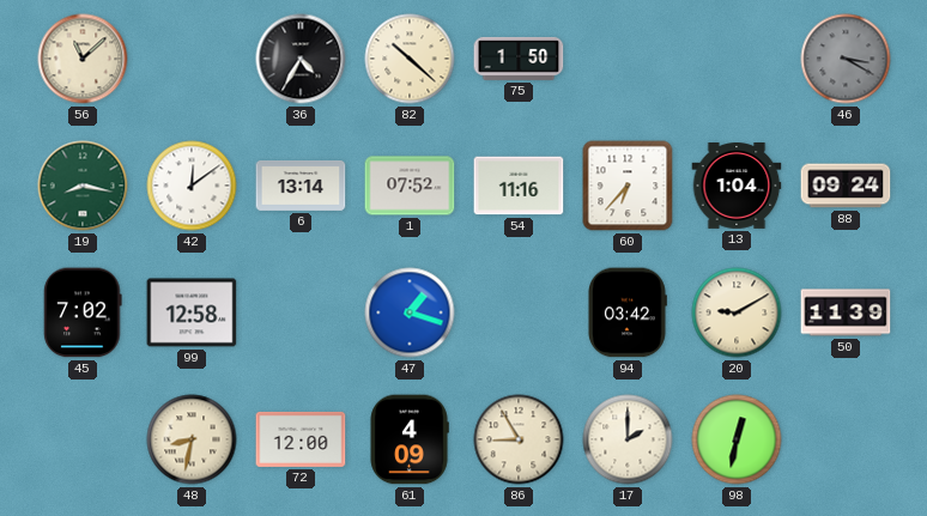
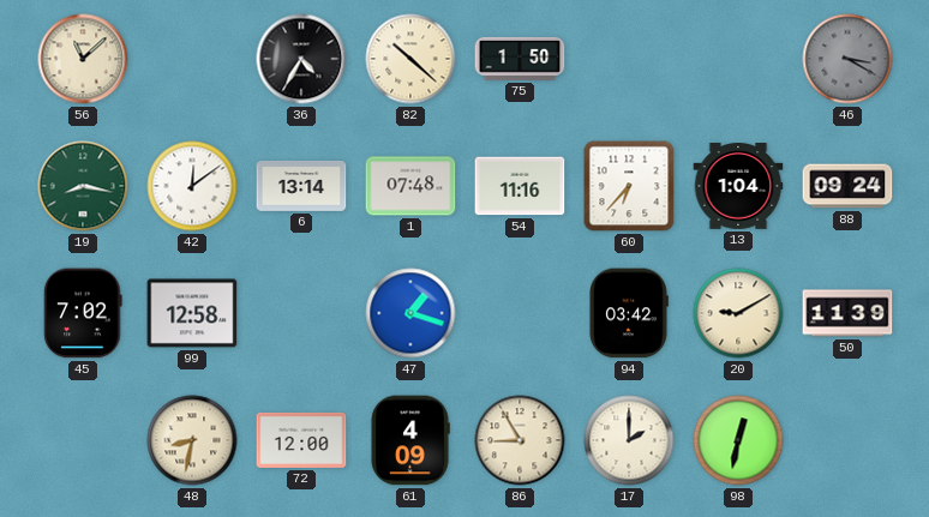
1: 07:52 -> 07:48 (410, 186)
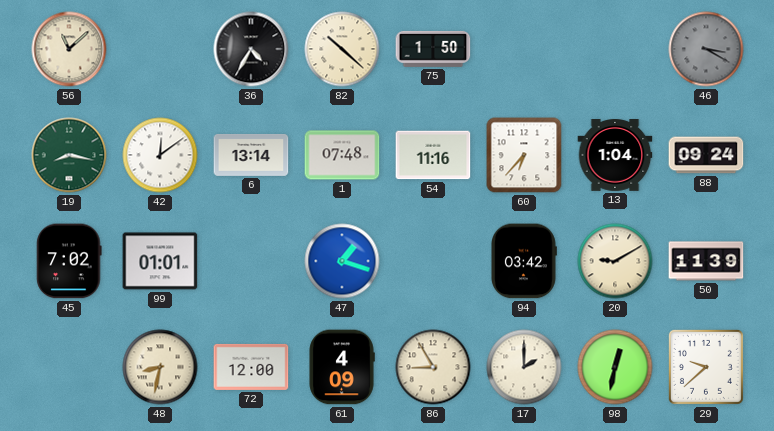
99: 12:58 -> 01:01 (160, 261)
29: none -> 9:38 (706, 367)
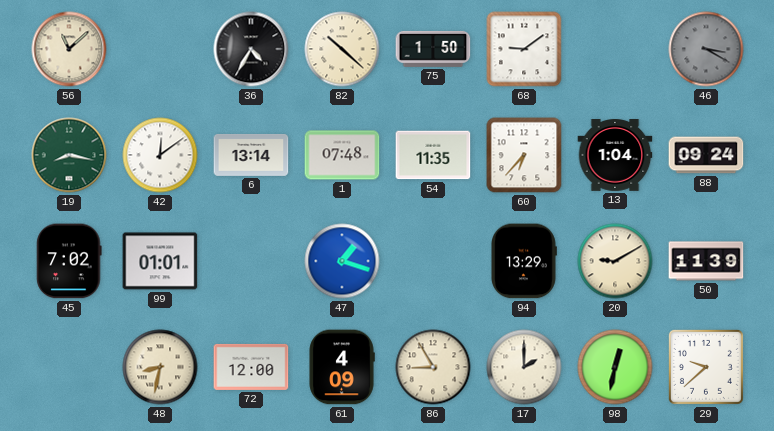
68: none -> 9:09 (524, 49)
54: 11:16 -> 11:35 (433, 155)
94: 03:42 -> 13:29 (523, 261)
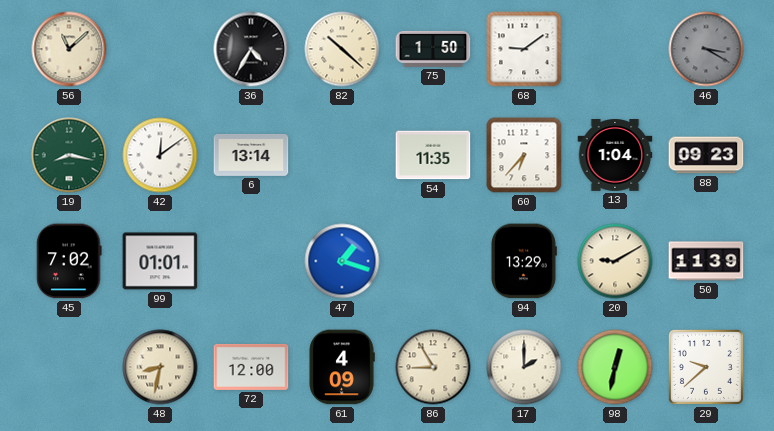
1: 07:48 -> none (342, 155)
88: 09:24 -> 09:23 (706, 155)
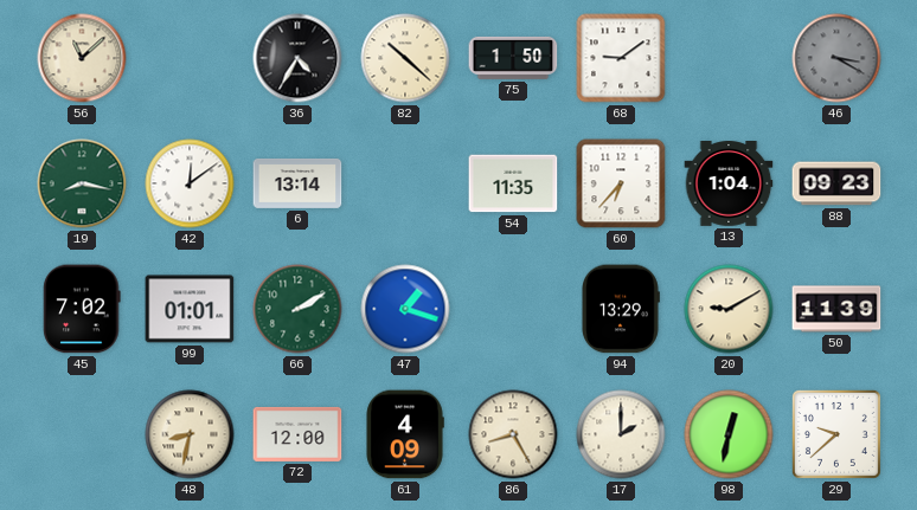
66: none -> 2:10 (297, 309)
86: 8:55 -> 8:25 (513, 434)
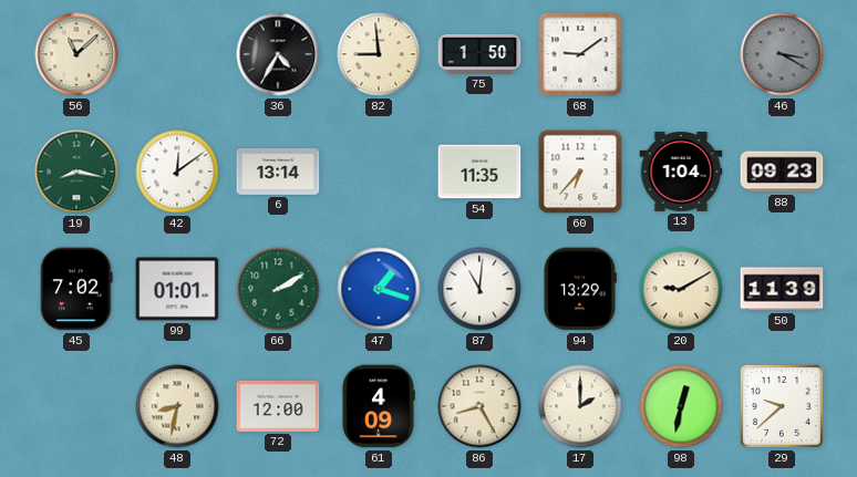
82: 10:22 -> 8:59 (379, 54)
87: none -> 11:01 (479, 289)
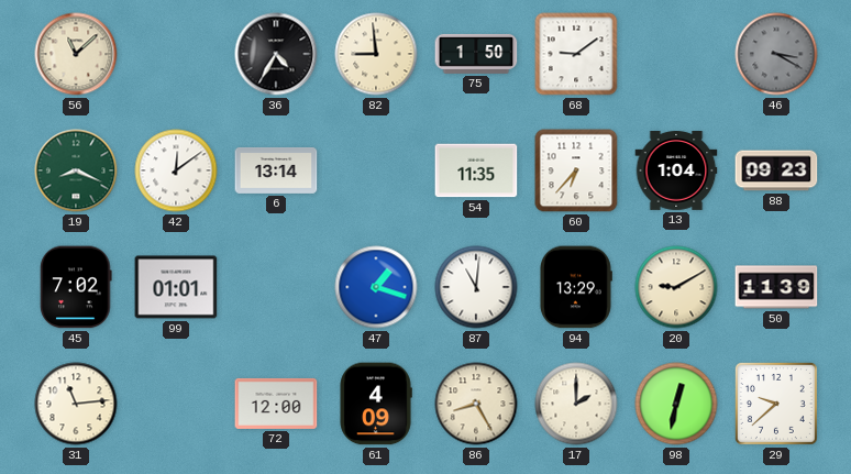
19: 8:17 -> 8:19 (76, 170)
66: 2:10 -> none (278, 289)
31: none -> 11:14 (76, 404)
48: 8:32 -> none (177, 406)
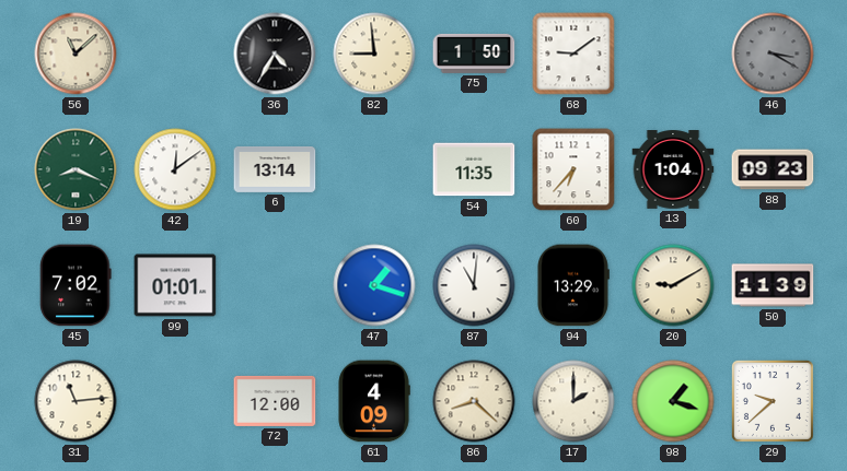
86: 8:25 -> 8:22 (474, 401)
98: 12:32 -> 1:18 (673, 401)
